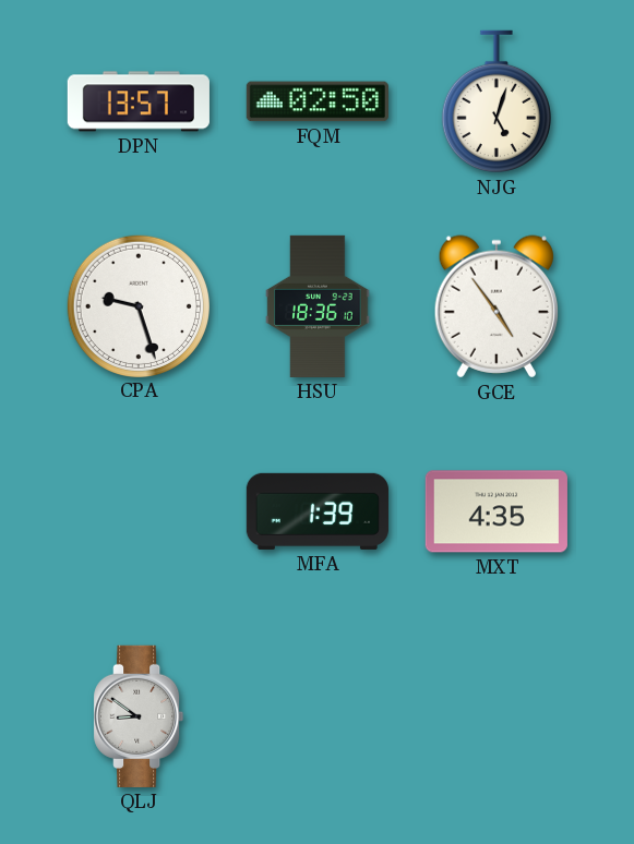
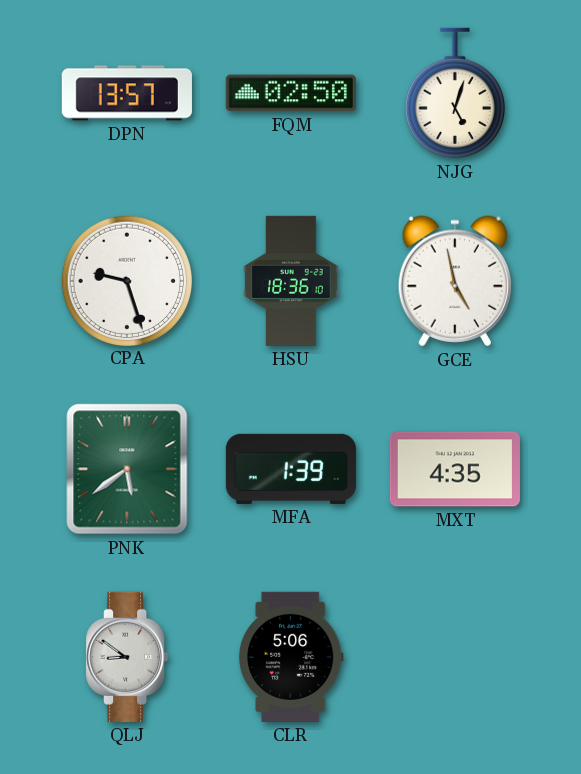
GCE: 4:54 -> 4:58 (454, 281)
PNK: none -> 5:39 (127, 469)
CLR: none -> 5:06 (291, 657)
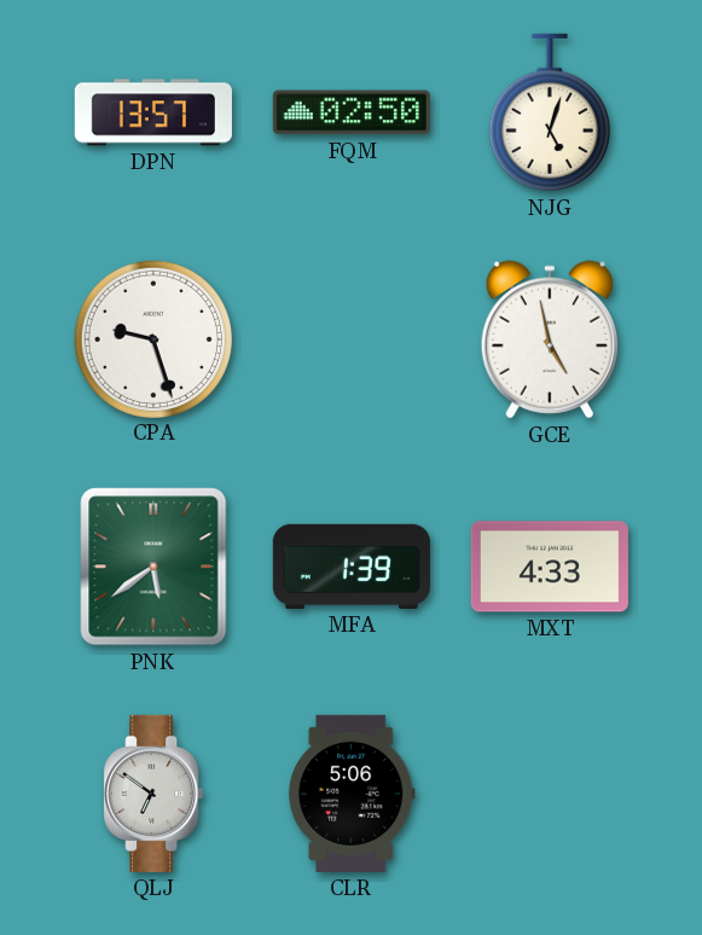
HSU: 18:36 -> none (291, 281)
MXT: 4:35 -> 4:33 (550, 567)
QLJ: 8:51 -> 6:51 (153, 794)
